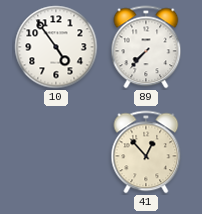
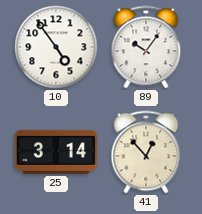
89: 7:37 -> 10:06 (146, 47)
25: none -> 3:14 (56, 152)
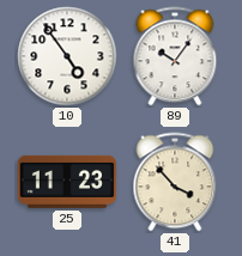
25: 3:14 -> 11:23 (67, 182)
41: 12:53 -> 3:53 (175, 182)
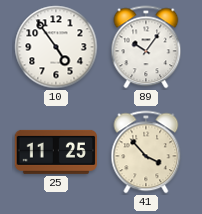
25: 11:23 -> 11:25 (56, 152)
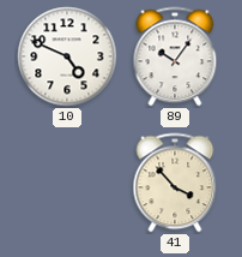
10: 4:54 -> 4:49 (67, 56)
25: 11:25 -> none (56, 152)
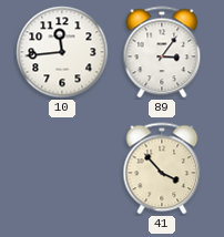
10: 4:49 -> 11:44 (62, 52)
89: 10:06 -> 3:06 (162, 52)
